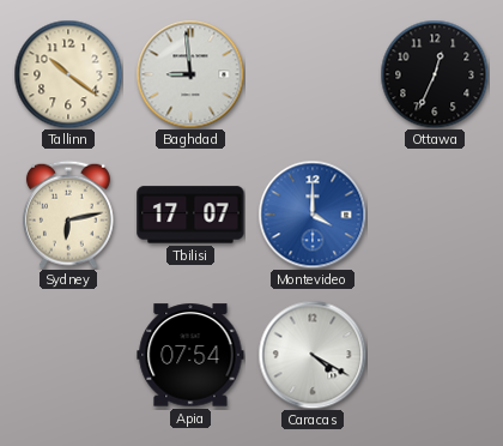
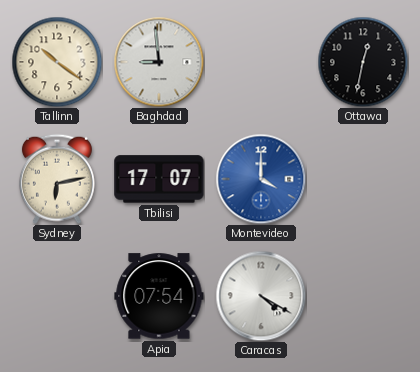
Ottawa: 12:34 -> 12:32 (363, 62)
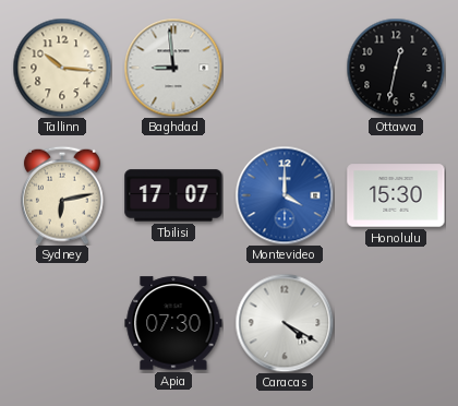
Tallinn: 10:21 -> 10:16 (62, 68)
Honolulu: none -> 15:30 (396, 195)
Apia: 07:54 -> 07:30 (173, 323)
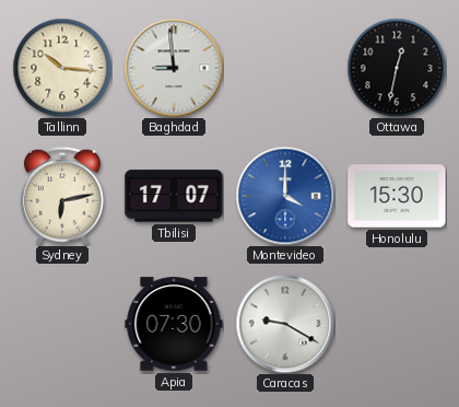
Caracas: 4:20 -> 9:20 (285, 324)
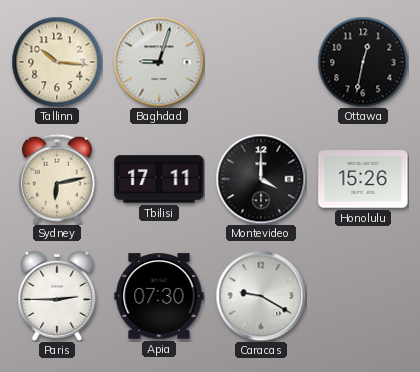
Baghdad: 8:59 -> 9:03 (159, 62)
Tbilisi: 17:07 -> 17:11 (159, 179)
Montevideo dial: blue -> black (261, 179)
Honolulu: 15:30 -> 15:26 (363, 179)
Paris: none -> 2:45 (57, 296)
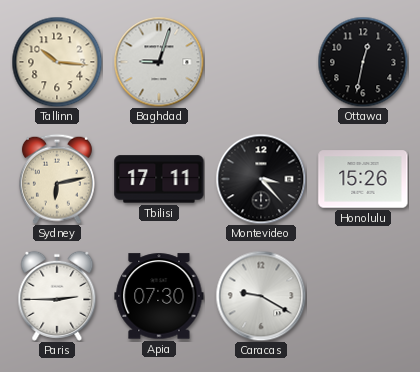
Montevideo: 4:00 -> 3:23 (261, 179)
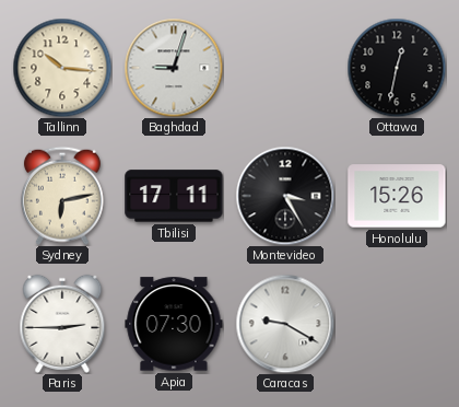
Montevideo: 3:23 -> 3:25 (285, 196)
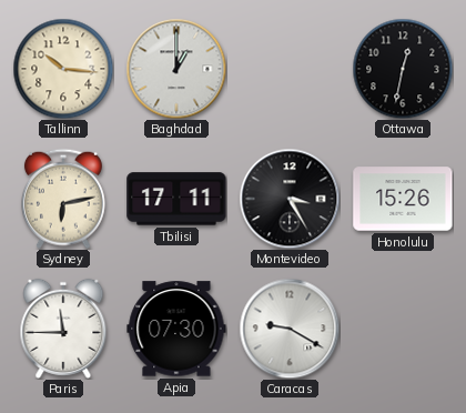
Baghdad: 9:03 -> 1:00 (176, 69)
Paris: 2:45 -> 11:45 (63, 329)
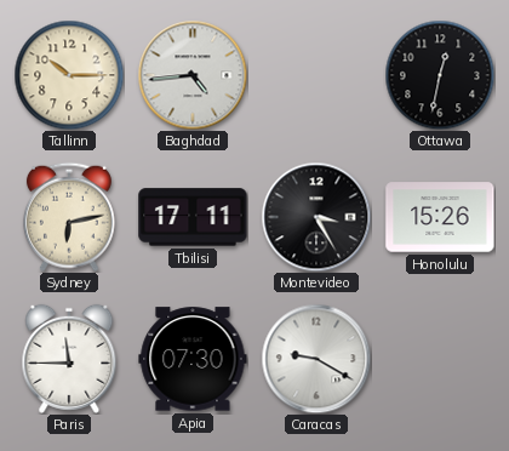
Tallinn: 10:16 -> 10:15 (69, 75)
Baghdad: 1:00 -> 4:44 (193, 75)
